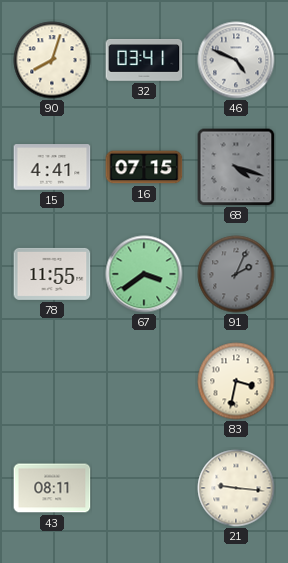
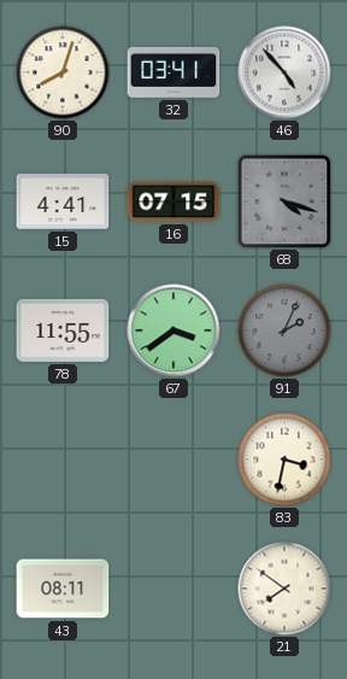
46: 4:49 -> 4:53 (284, 72)
21: 9:16 -> 7:51 (284, 589)
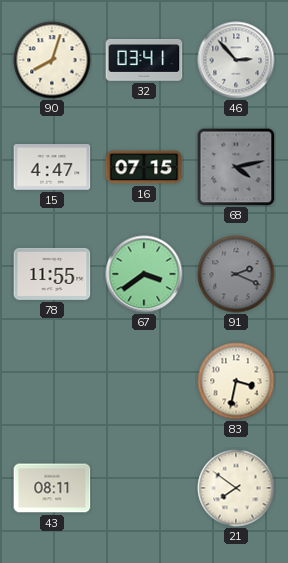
46: 4:53 -> 2:53 (236, 60)
15: 4:41 -> 4:47 (52, 167)
68: 4:18 -> 4:13 (236, 167)
91: 2:04 -> 2:19 (236, 274)
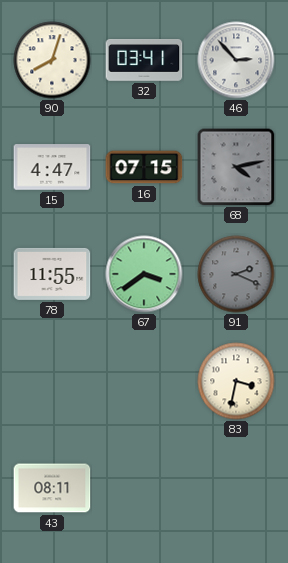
21: 7:51 -> none (236, 488)
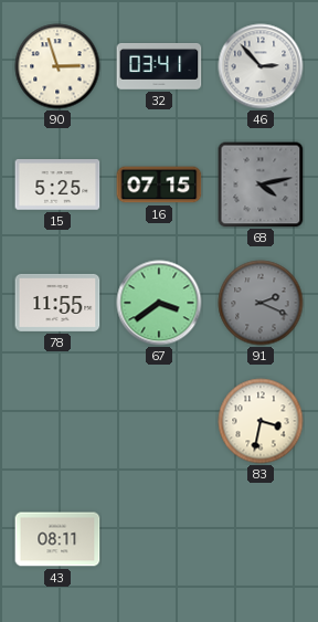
90: 8:03 -> 2:57 (57, 66)
15: 4:47 -> 5:25 (57, 185)
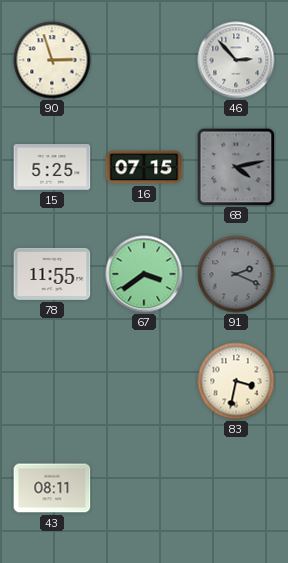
32: 03:41 -> none (159, 67)
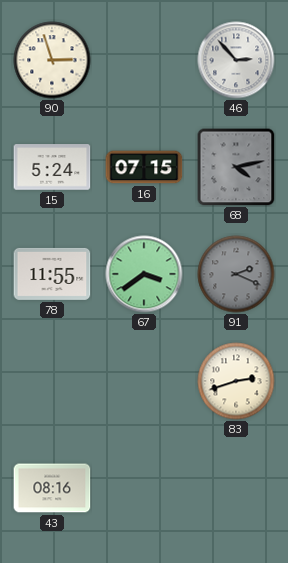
15: 5:25 -> 5:24 (52, 167)
83: 3:32 -> 2:42 (236, 381)
43: 08:11 -> 08:16 (52, 488)
